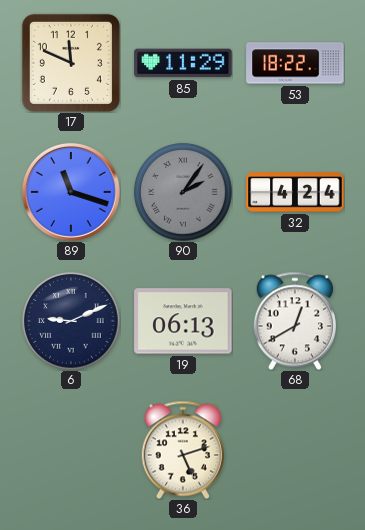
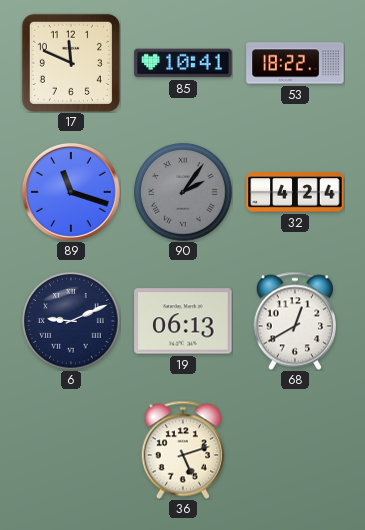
85: 11:29 -> 10:41 (183, 63)
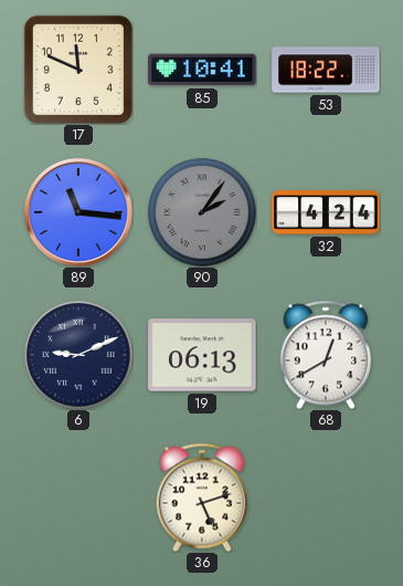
89: 11:18 -> 11:16 (78, 212)
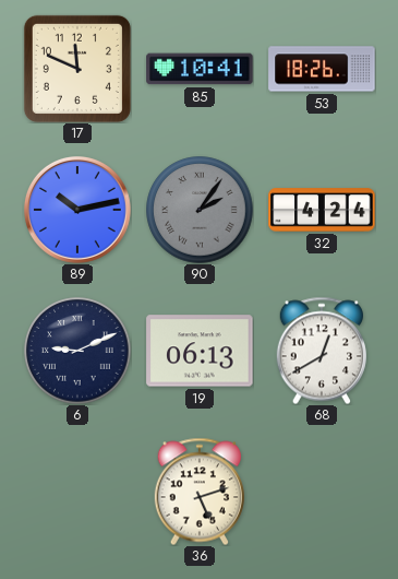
53: 18:22 -> 18:26 (322, 69)
89: 11:16 -> 10:13 (77, 210)
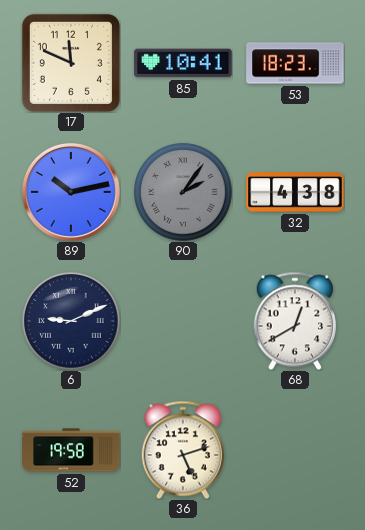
53: 18:26 -> 18:23 (295, 63)
32: 4:24 -> 4:38 (295, 192)
19: 06:13 -> none (200, 351)
52: none -> 19:58 (71, 450)
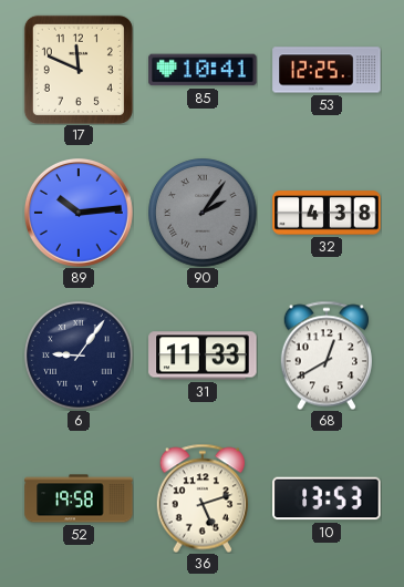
53: 18:23 -> 12:25 (327, 70)
89: 10:13 -> 10:14 (79, 213)
6: 9:11 -> 9:06 (79, 356)
31: none -> 11:33 (203, 356)
10: none -> 13:53 (327, 498)
